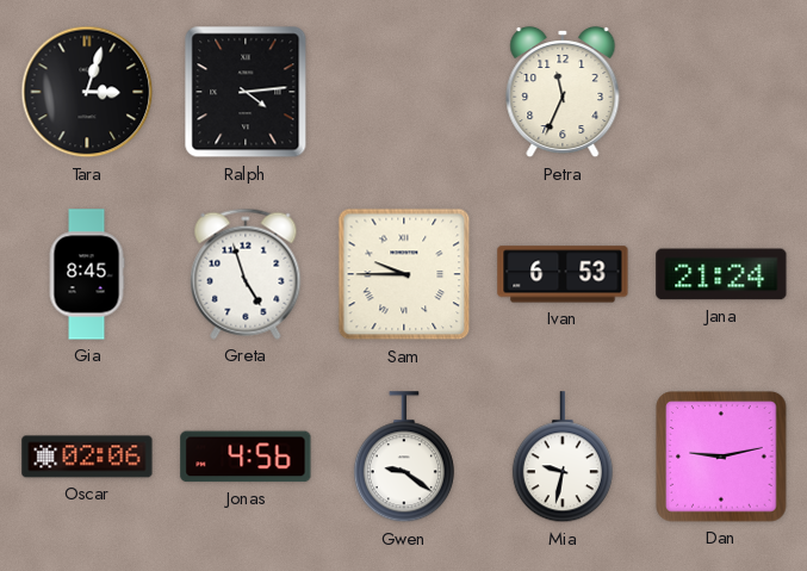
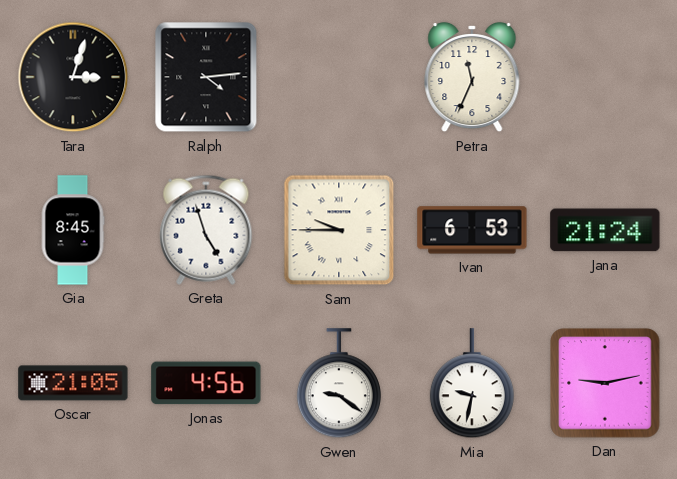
Oscar: 02:06 -> 21:05 (73, 383)
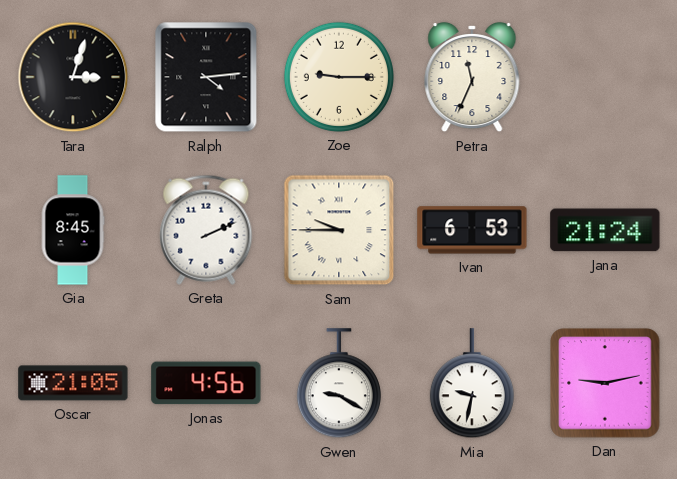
Zoe: none -> 9:15 (339, 77)
Greta: 4:57 -> 2:11 (206, 230)
Gwen: 9:21 -> 9:20 (339, 384)
